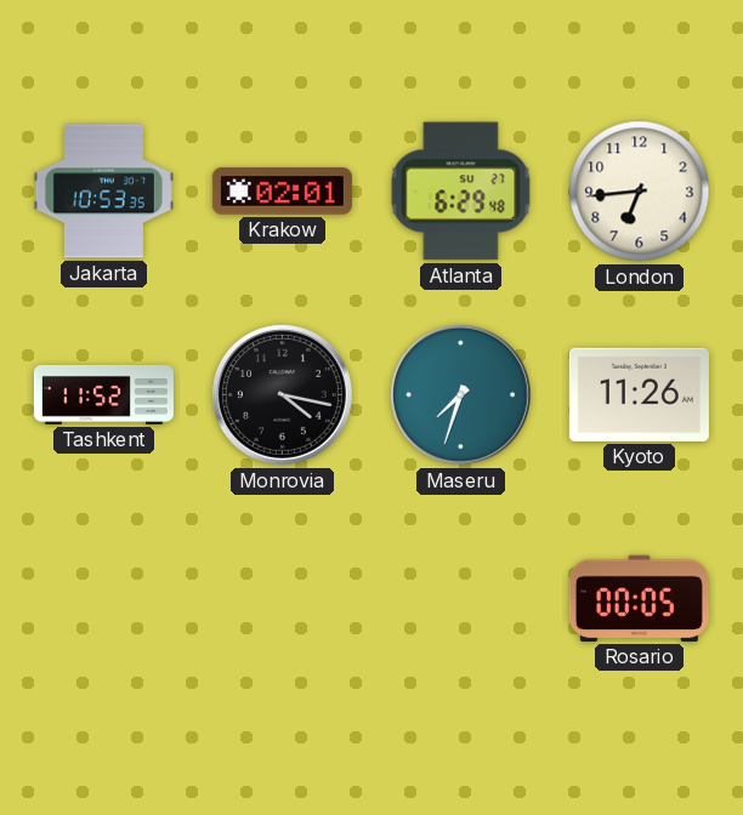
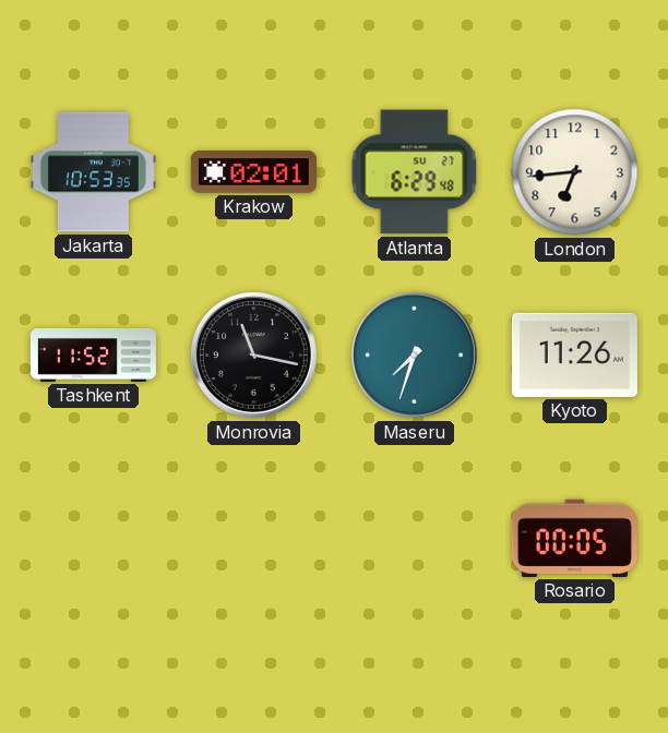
Monrovia: 4:17 -> 11:17 (253, 355)
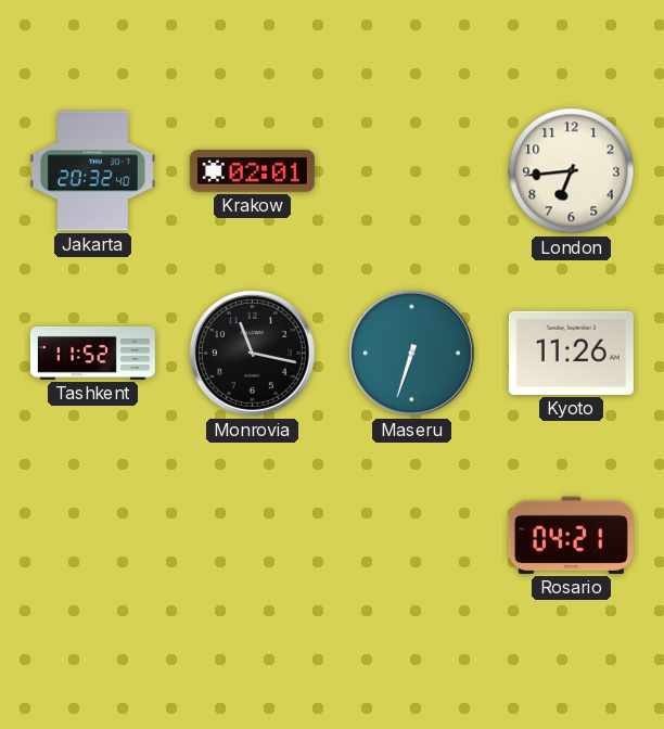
Jakarta: 10:53 -> 20:32 (92, 171)
Atlanta: 6:29 -> none (415, 172)
Maseru: 7:33 -> 6:33 (411, 353)
Rosario: 00:05 -> 04:21 (571, 535)
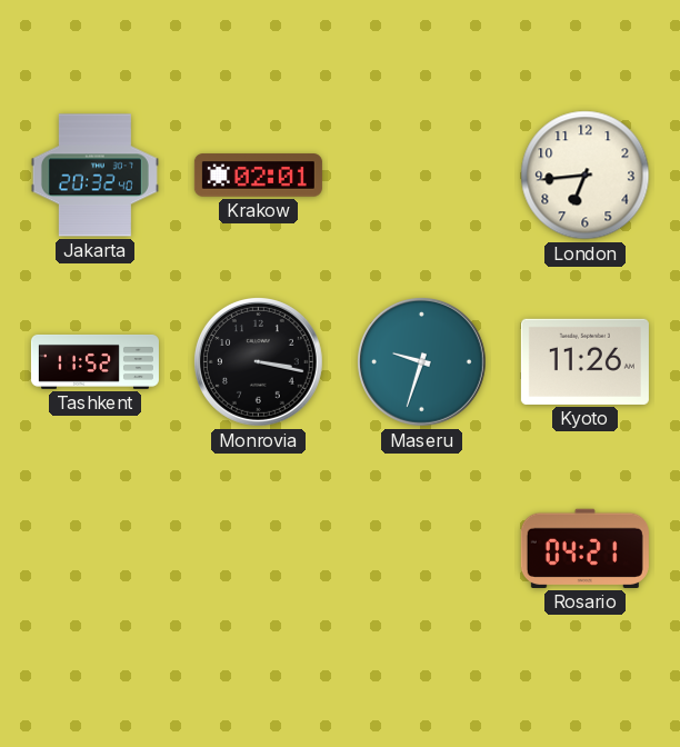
Monrovia: 11:17 -> 3:17 (258, 361)
Maseru: 6:33 -> 9:33 (421, 361)
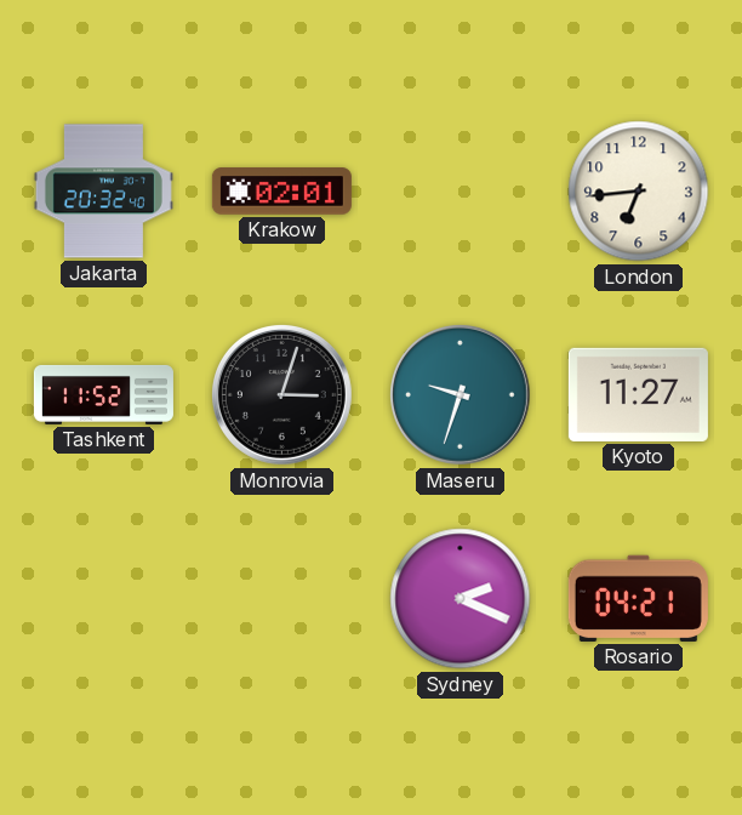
Monrovia: 3:17 -> 3:03 (281, 394)
Kyoto: 11:26 -> 11:27 (638, 394)
Sydney: none -> 2:19 (461, 599)
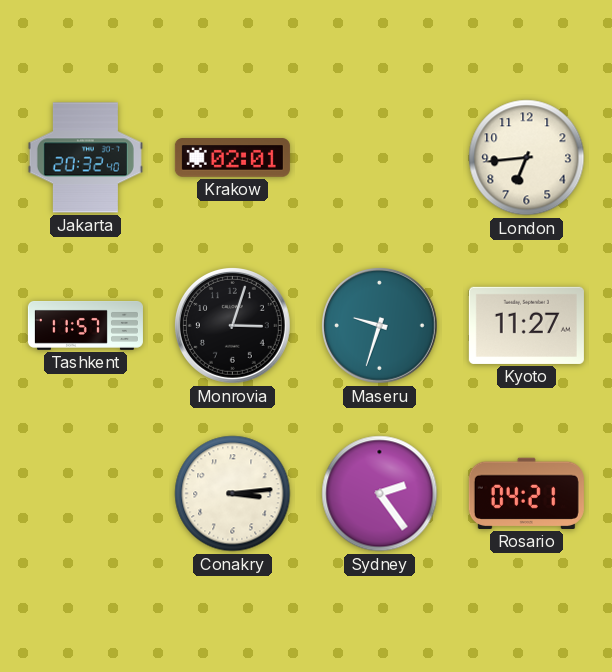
Tashkent: 11:52 -> 11:57 (85, 325)
Conakry: none -> 3:14 (233, 494)
Sydney: 2:19 -> 2:24 (380, 494)
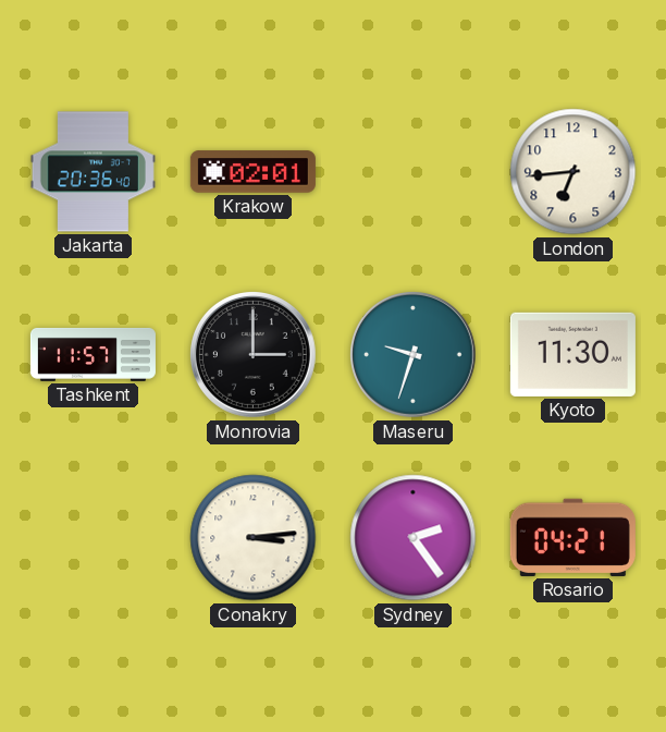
Jakarta: 20:32 -> 20:36 (92, 172)
Monrovia: 3:03 -> 3:00 (252, 354)
Kyoto: 11:27 -> 11:30 (572, 354)
